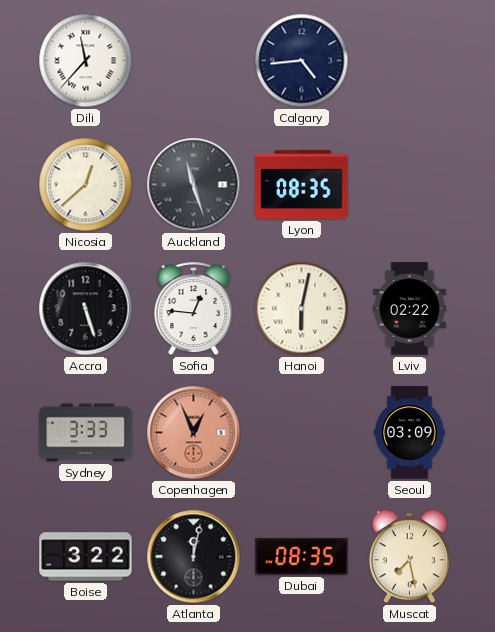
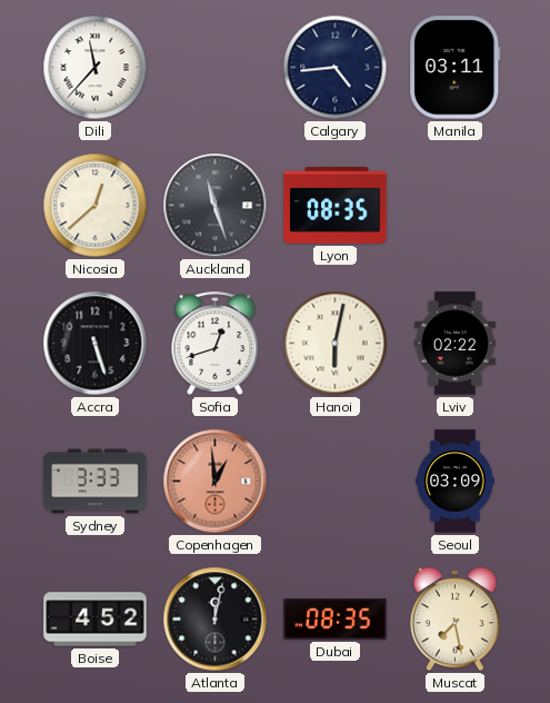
Manila: none -> 03:11 (456, 68)
Sofia: 12:46 -> 12:42 (216, 344)
Copenhagen: 12:56 -> 12:59 (216, 482)
Boise: 3:22 -> 4:52 (96, 620)
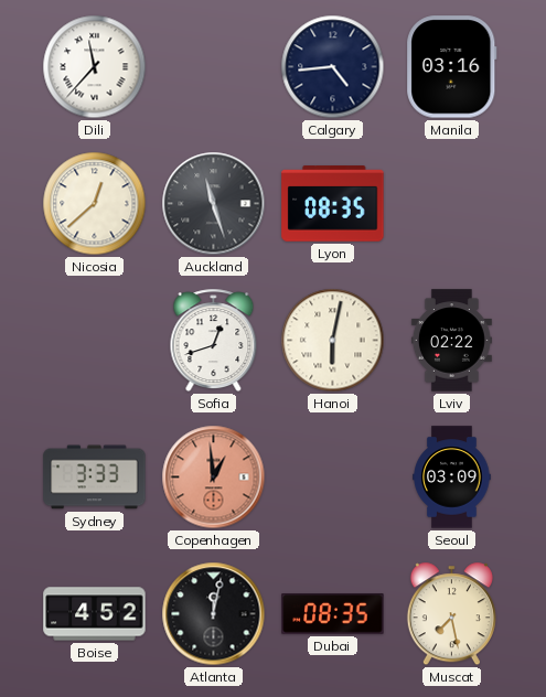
Manila: 03:11 -> 03:16 (452, 67)
Accra: 5:27 -> none (96, 344)
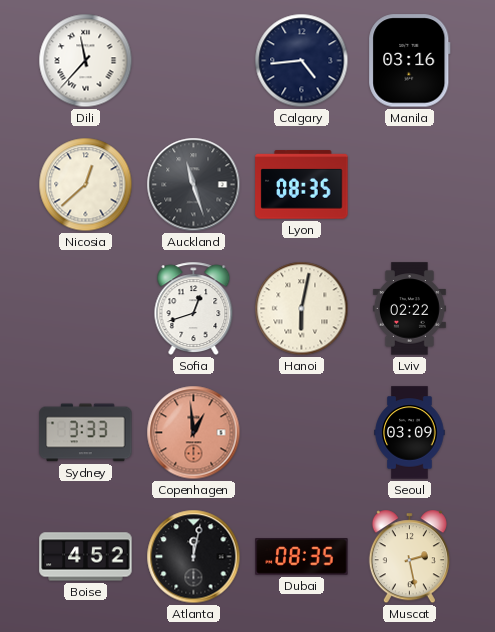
Muscat: 7:28 -> 2:28 (409, 557)
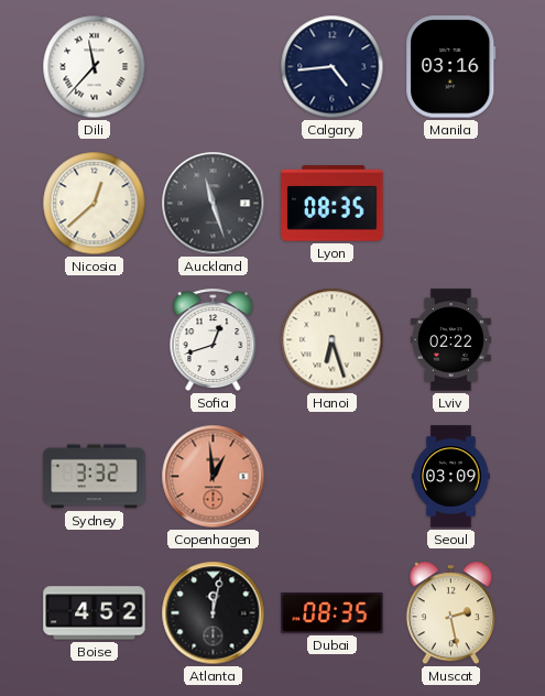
Hanoi: 6:02 -> 6:27 (333, 340)
Sydney: 3:33 -> 3:32 (95, 477)
